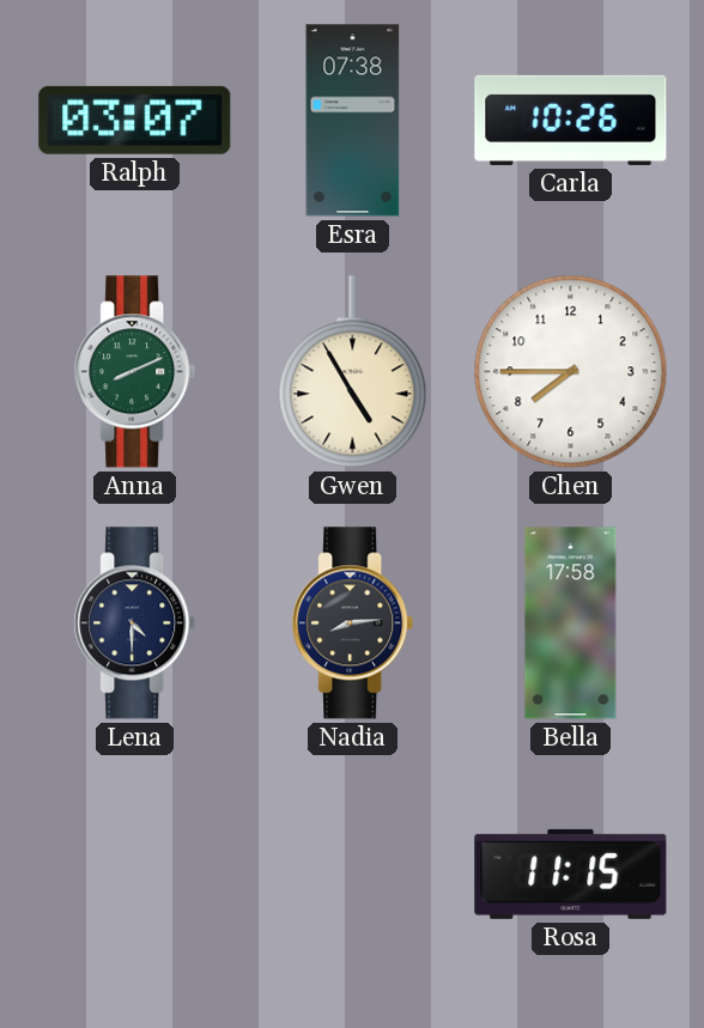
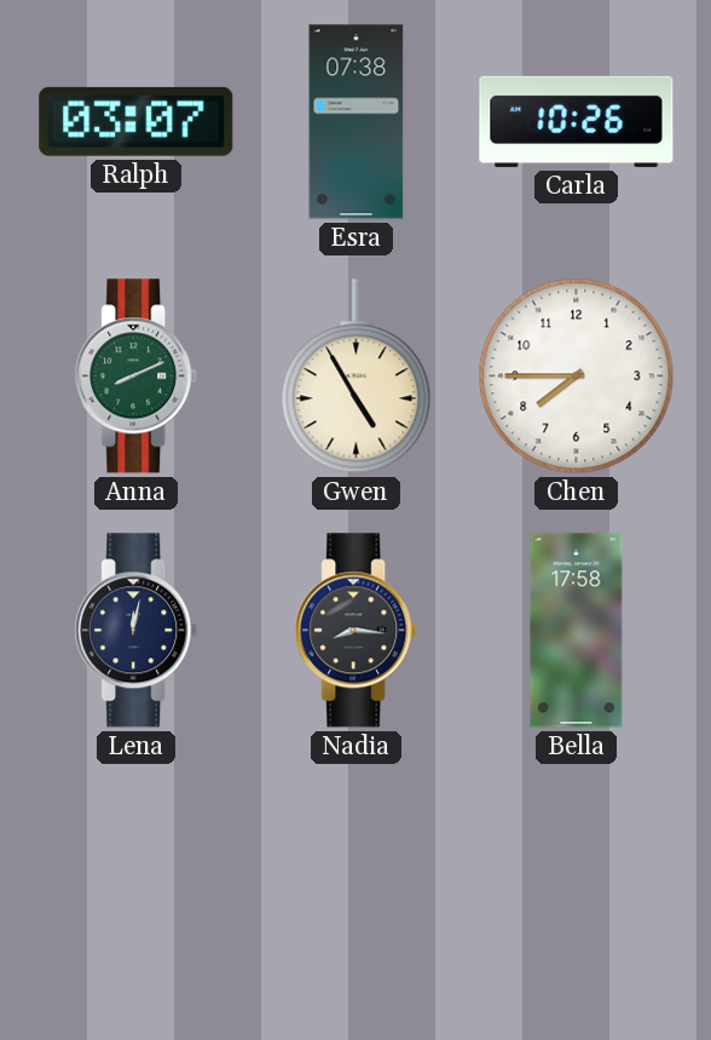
Lena: 4:30 -> 12:02 (137, 631)
Nadia: 8:14 -> 8:16 (357, 631)
Rosa: 11:15 -> none (571, 874)
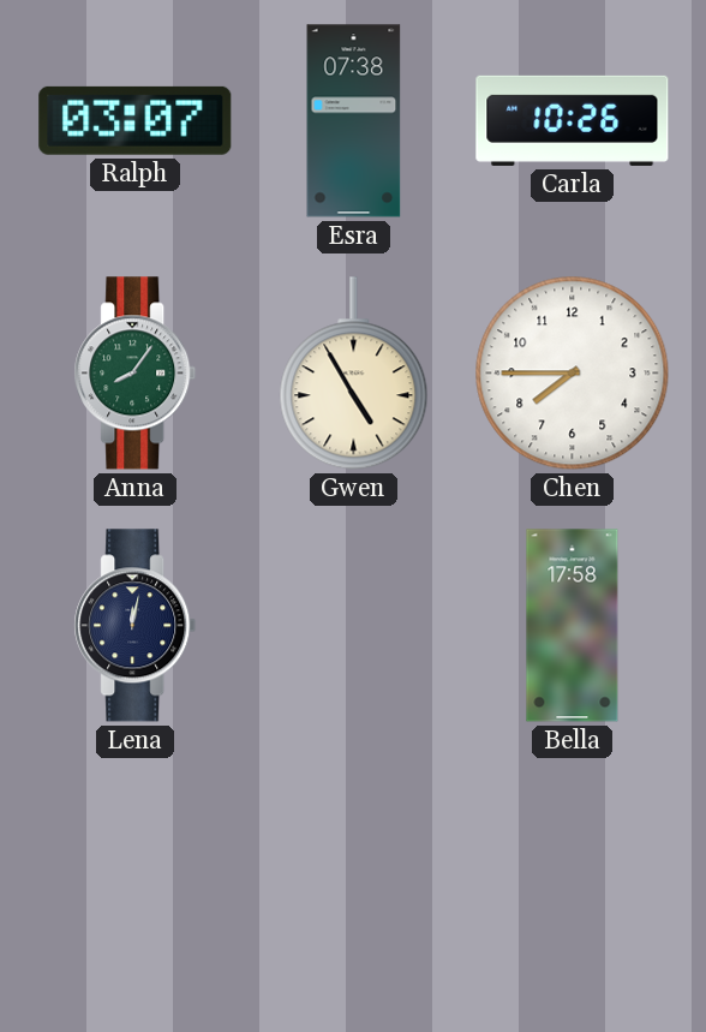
Anna: 8:11 -> 8:06 (136, 374)
Nadia: 8:16 -> none (357, 631)
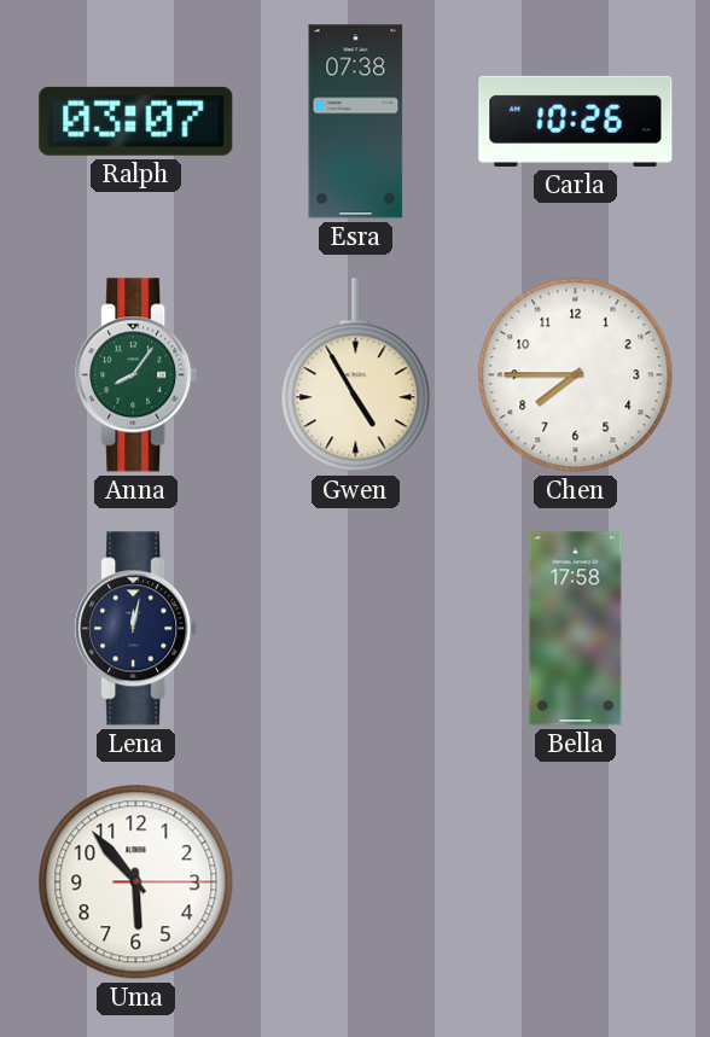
Uma: none -> 5:53 (136, 882)
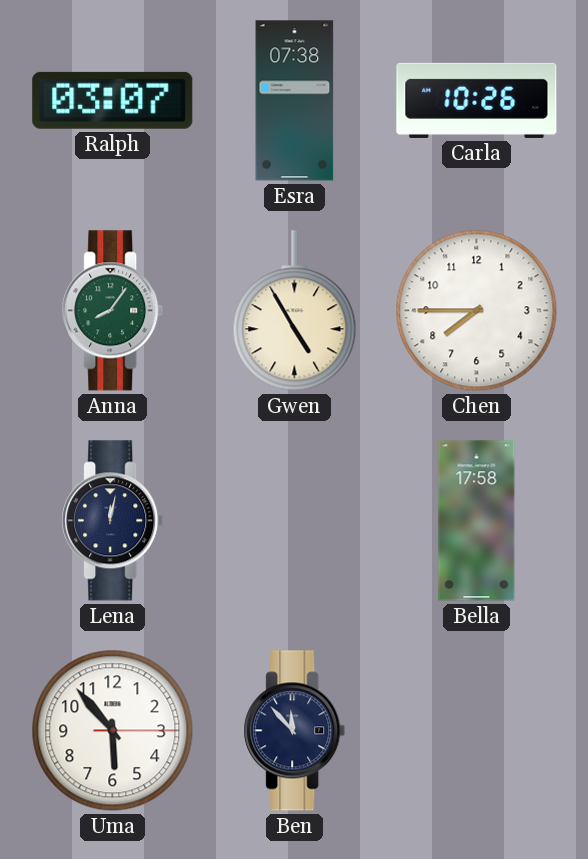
Ben: none -> 11:53 (295, 731)
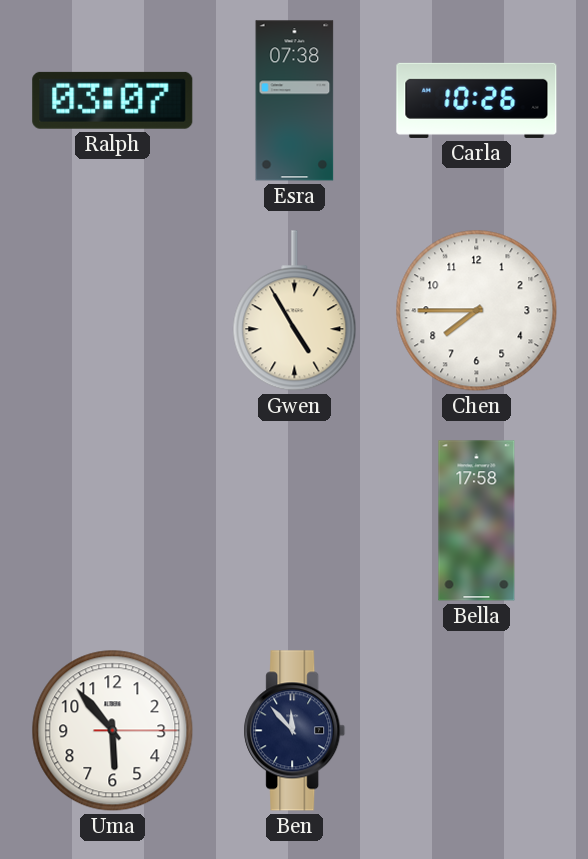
Anna: 8:06 -> none (113, 311)
Lena: 12:02 -> none (113, 521)
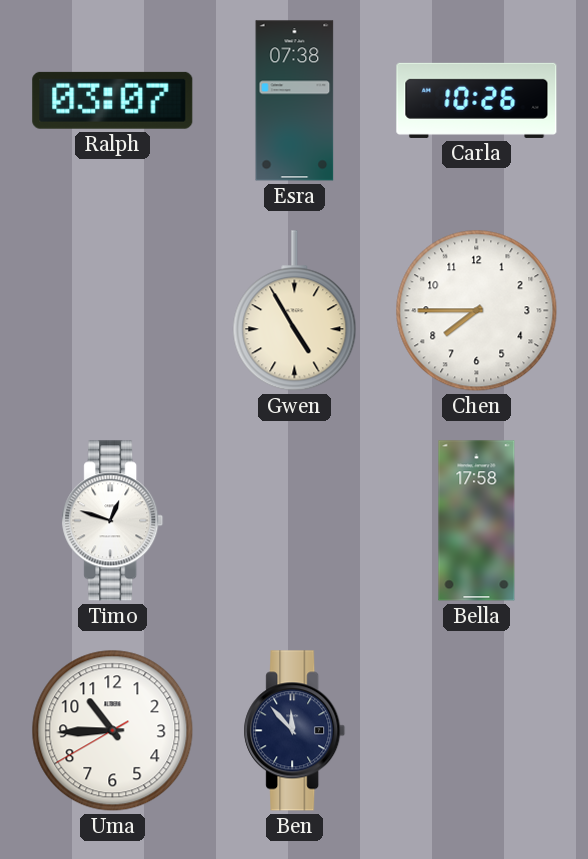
Timo: none -> 12:48 (113, 521)
Uma: 5:53 -> 10:44 (113, 731)
